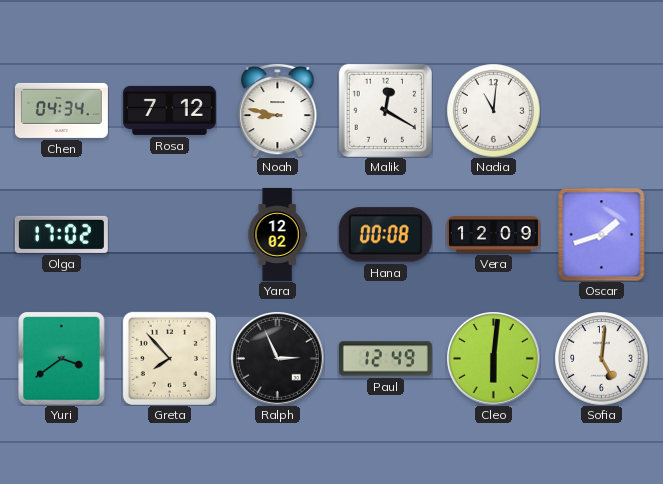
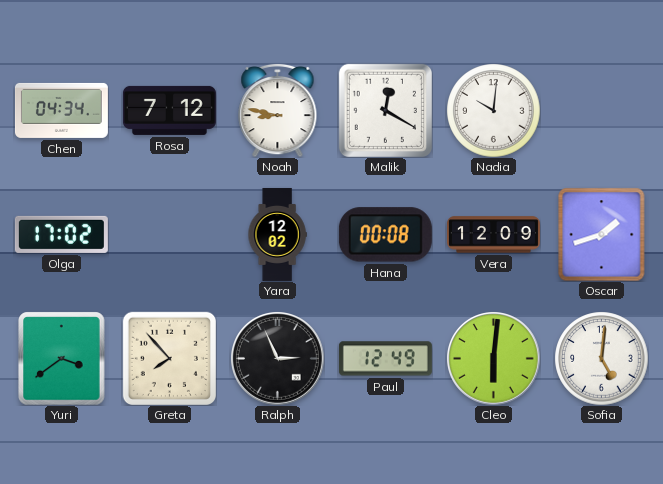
Nadia: 11:01 -> 10:01 (493, 110)
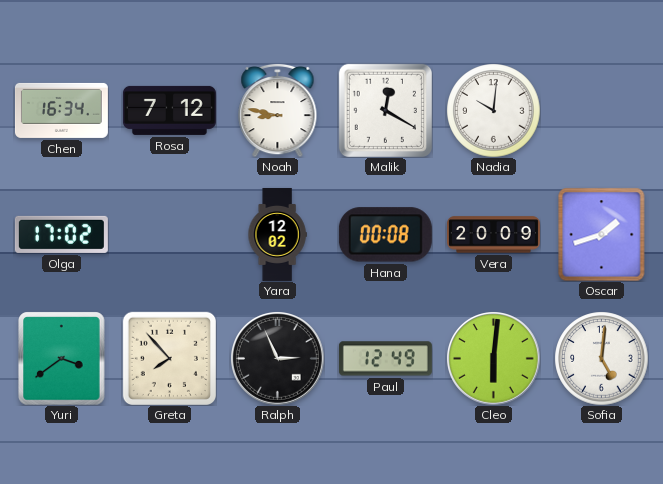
Chen: 04:34 -> 16:34 (61, 110)
Vera: 12:09 -> 20:09 (493, 235)
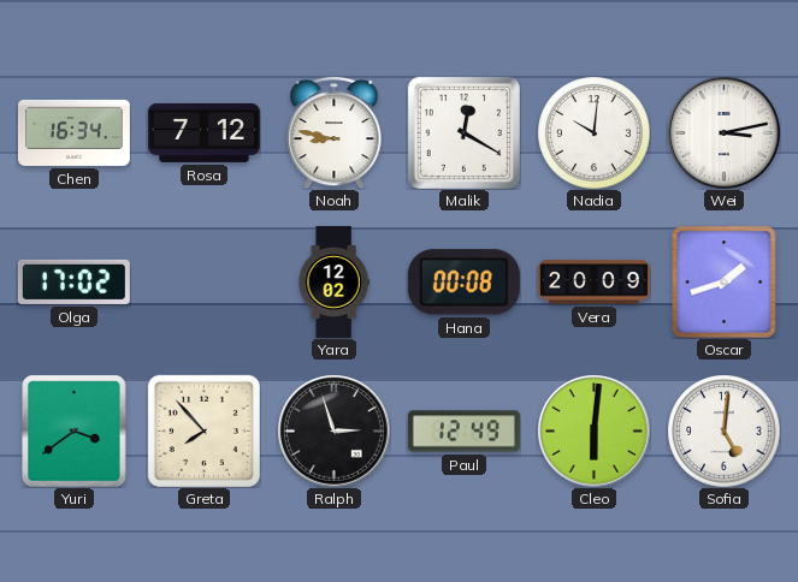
Wei: none -> 3:13 (725, 133)
Ralph: 2:56 -> 2:57 (335, 432)
